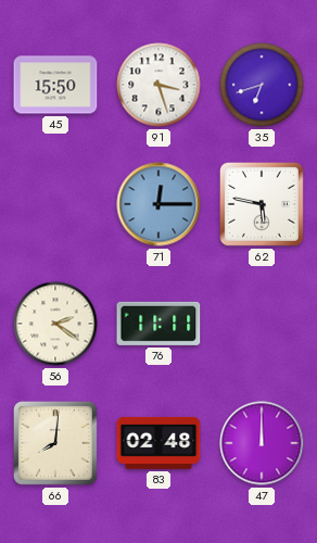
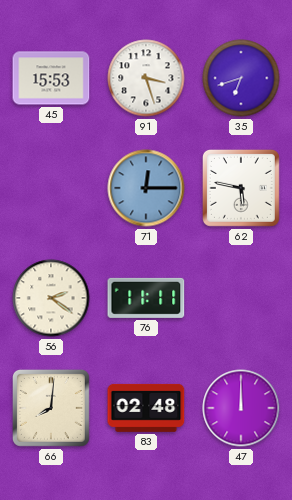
45: 15:50 -> 15:53 (51, 78)
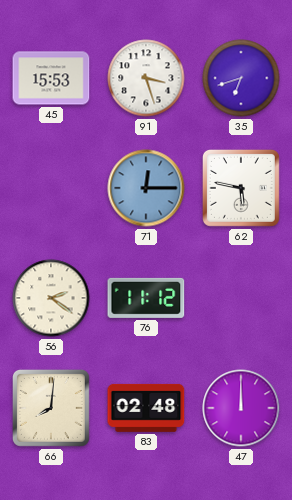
76: 11:11 -> 11:12 (146, 298)
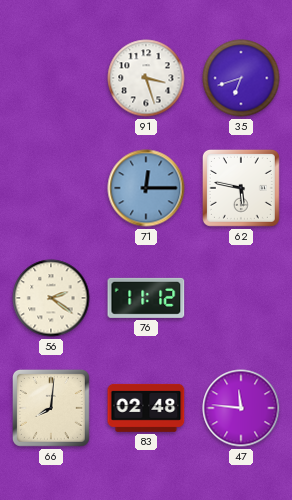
45: 15:53 -> none (51, 78)
47: 12:00 -> 11:46 (241, 408)
